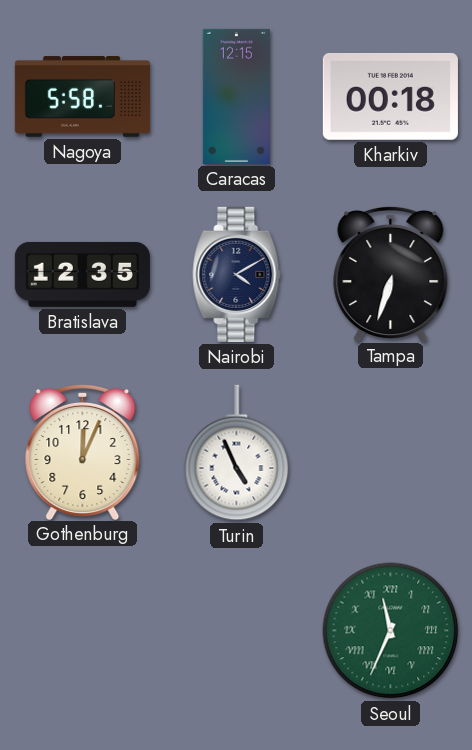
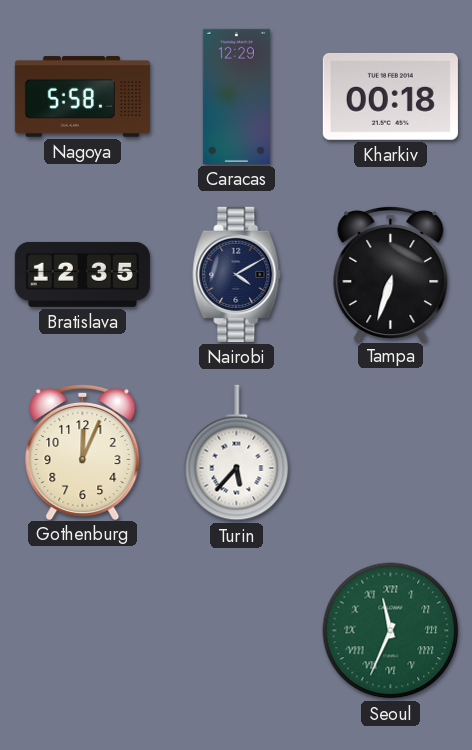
Caracas: 12:15 -> 12:29 (236, 96)
Turin: 4:56 -> 5:37 (237, 453)
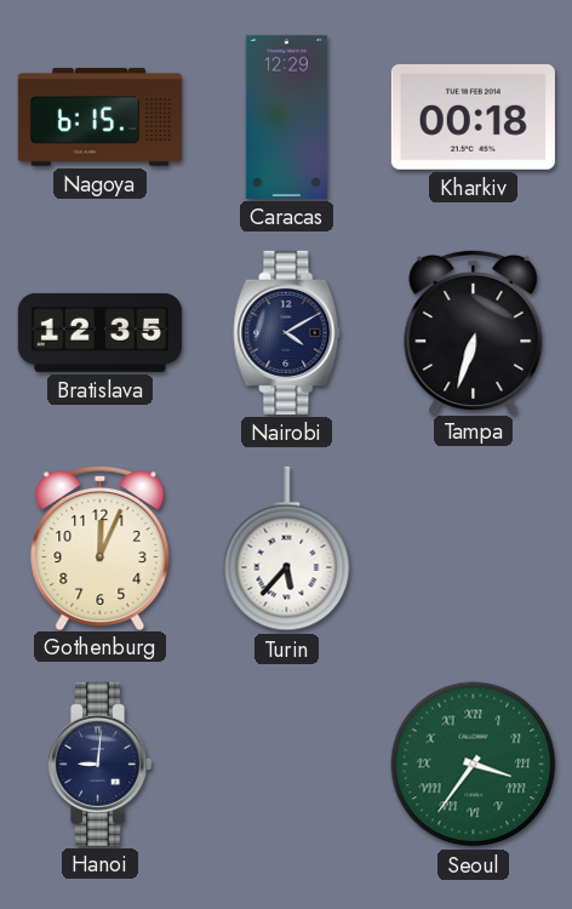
Nagoya: 5:58 -> 6:15 (99, 118)
Hanoi: none -> 9:01 (101, 764)
Seoul: 11:34 -> 3:36 (474, 765)
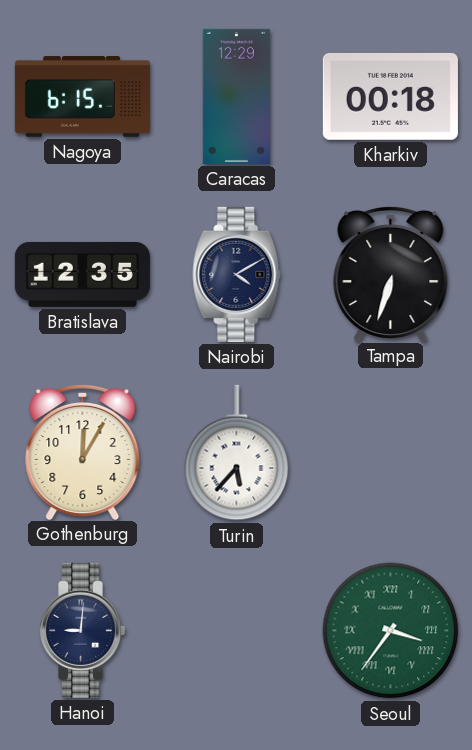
Gothenburg: 12:04 -> 12:05 (83, 451)
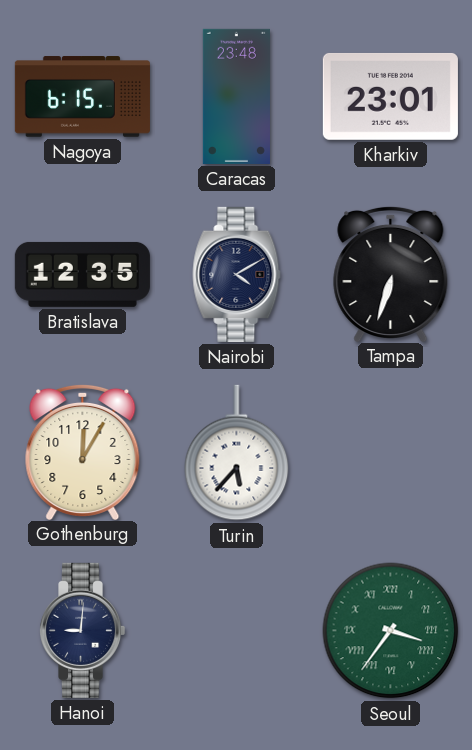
Caracas: 12:29 -> 23:48 (236, 96)
Kharkiv: 00:18 -> 23:01 (390, 96)
